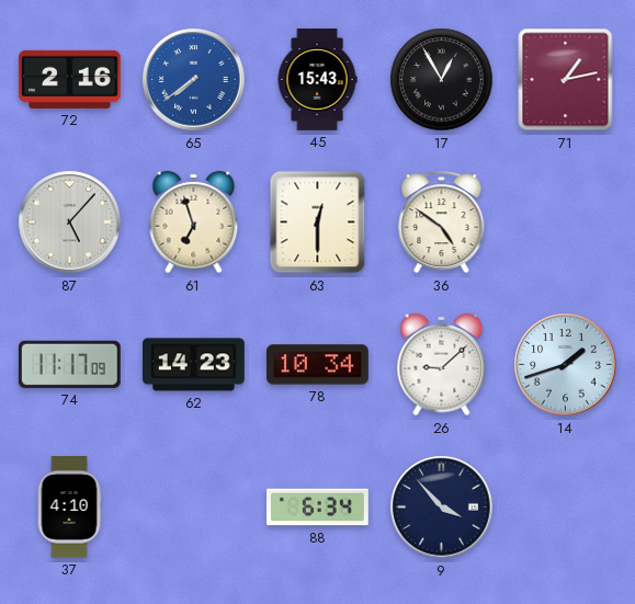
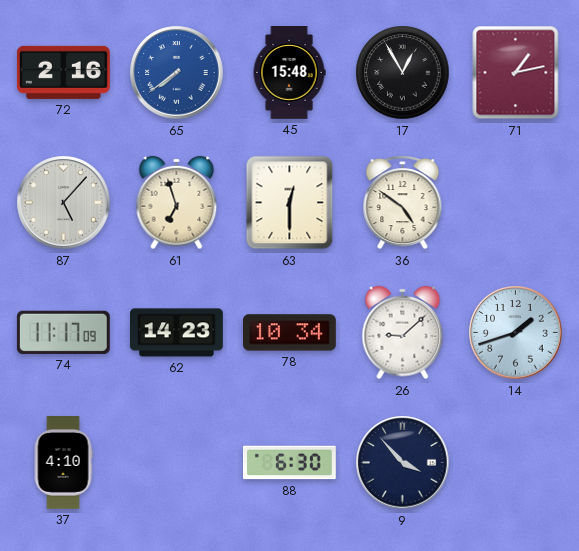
45: 15:43 -> 15:48 (289, 73)
88: 6:34 -> 6:30 (290, 463)
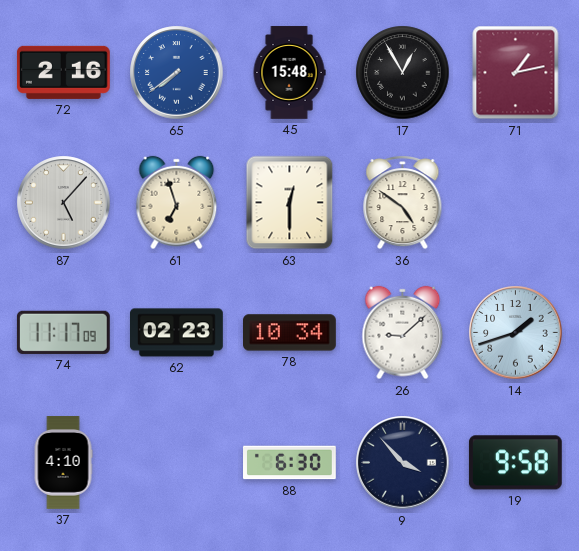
62: 14:23 -> 02:23 (177, 333)
19: none -> 9:58 (515, 463)
